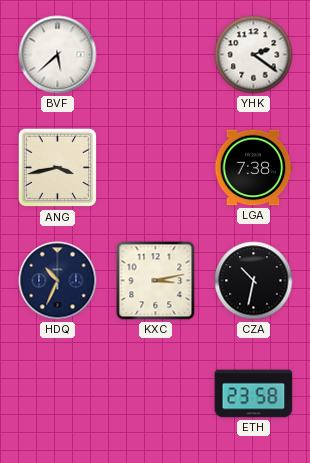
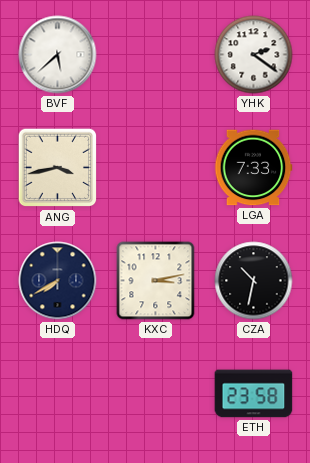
LGA: 7:38 -> 7:33 (253, 168)
HDQ: 10:34 -> 7:40 (58, 281)
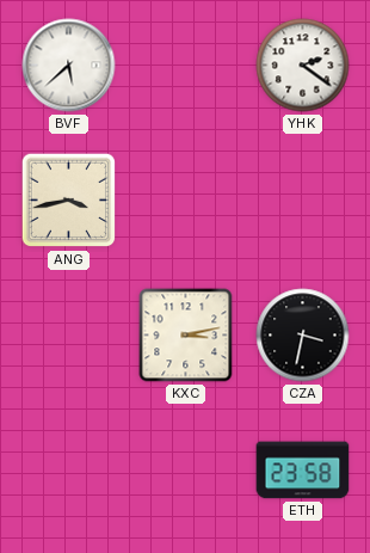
LGA: 7:33 -> none (253, 168)
HDQ: 7:40 -> none (58, 281)
CZA: 10:32 -> 3:32 (303, 336)
